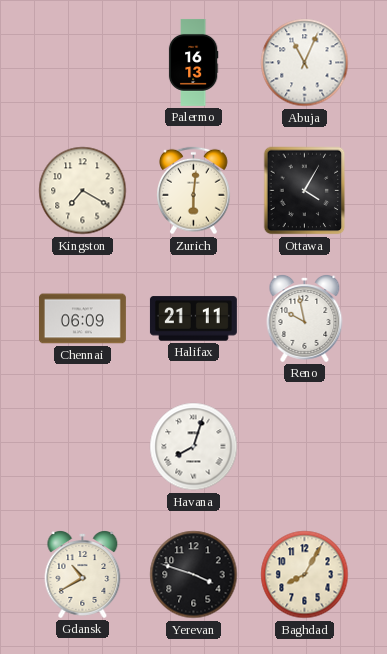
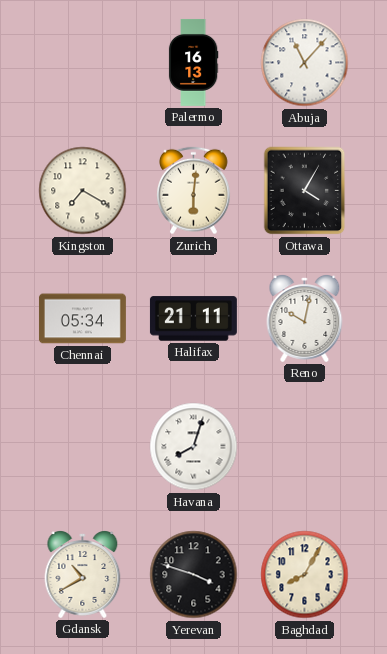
Abuja: 11:04 -> 11:07 (305, 63)
Chennai: 06:09 -> 05:34 (82, 319)
Reno: 9:58 -> 10:02 (305, 319)
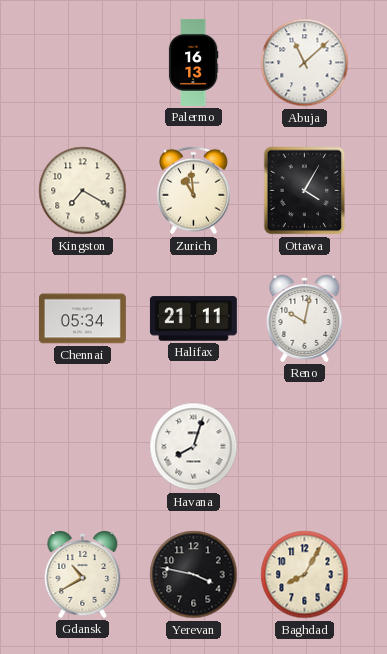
Abuja: 11:07 -> 11:08 (305, 63)
Zurich: 6:01 -> 10:59 (194, 191)
Yerevan: 3:48 -> 3:47 (194, 575)
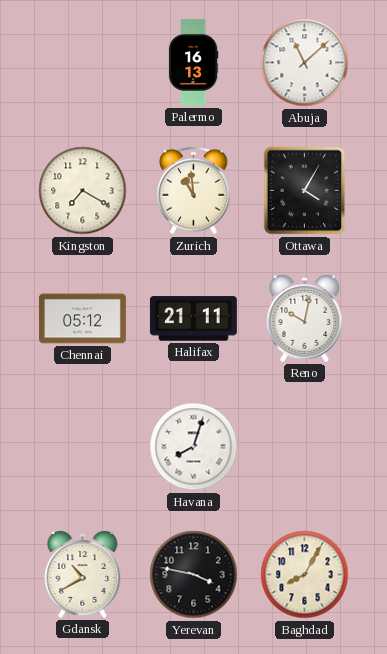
Chennai: 05:34 -> 05:12 (82, 319)
